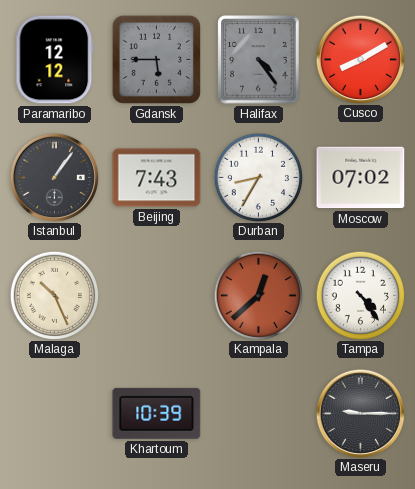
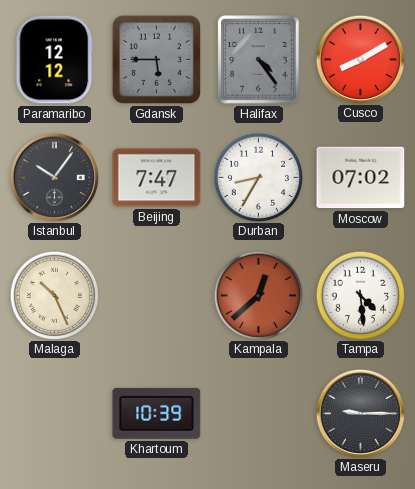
Istanbul: 1:06 -> 10:06 (54, 177)
Beijing: 7:43 -> 7:47 (157, 178)
Tampa: 4:24 -> 4:29 (360, 295)
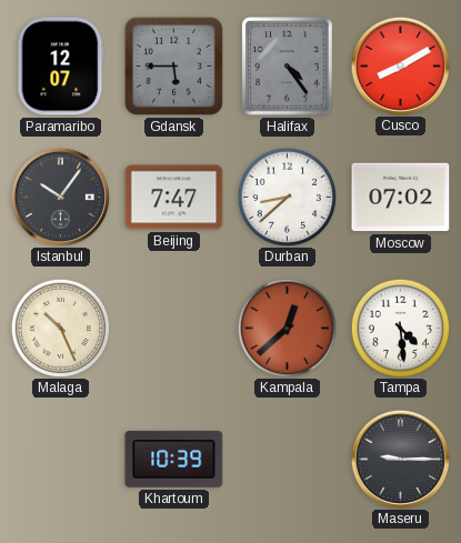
Paramaribo: 12:12 -> 12:07 (61, 67)
Durban: 8:35 -> 8:38 (287, 197)
